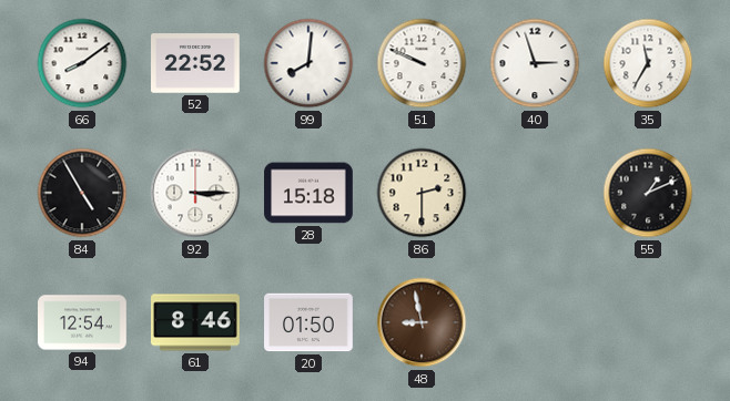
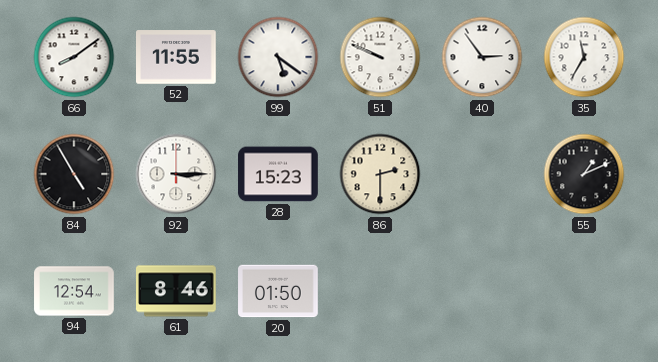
52: 22:52 -> 11:55 (177, 57)
99: 8:01 -> 5:21 (278, 57)
40: 2:57 -> 2:54 (482, 57)
28: 15:18 -> 15:23 (278, 174)
48: 8:58 -> none (422, 322)
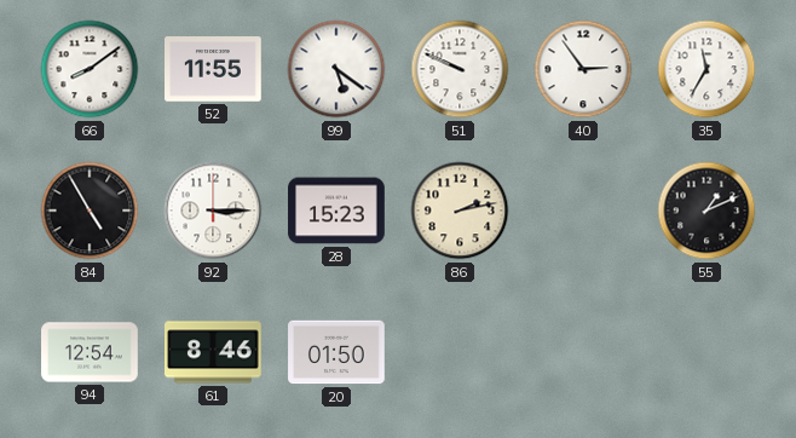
86: 2:30 -> 2:13 (460, 211)
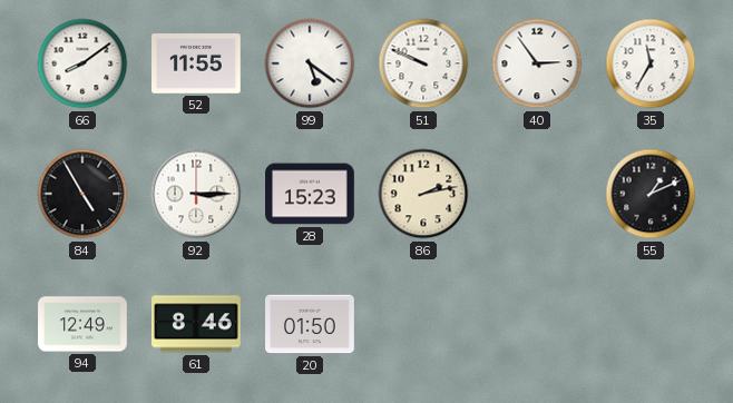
94: 12:54 -> 12:49 (82, 324)
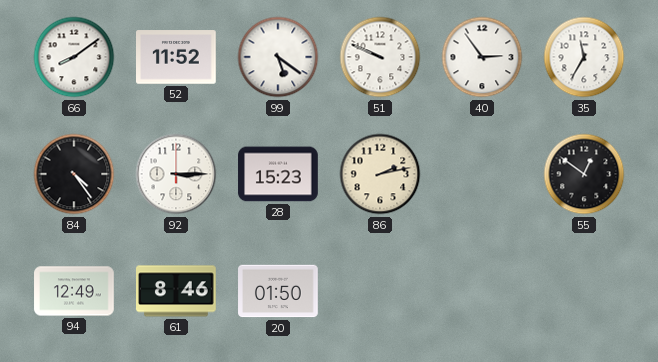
52: 11:55 -> 11:52 (177, 57)
84: 4:55 -> 4:24 (74, 174)
55: 1:11 -> 12:51 (584, 174)
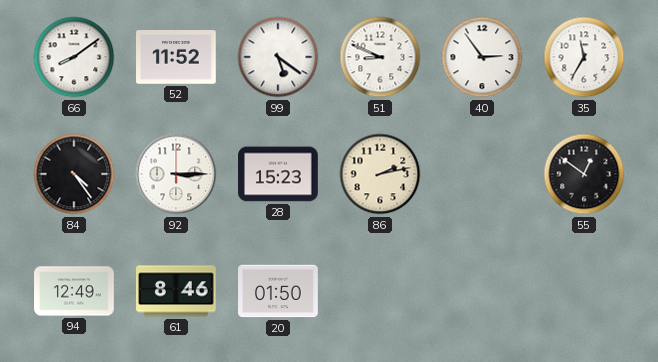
51: 9:49 -> 8:49 (380, 57)
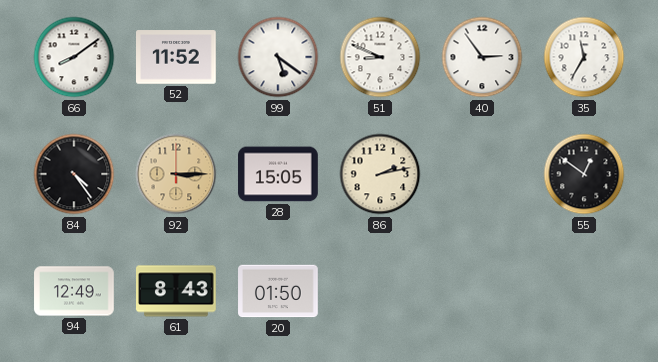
92 dial: white -> champagne (176, 174)
28: 15:23 -> 15:05 (278, 174)
61: 8:46 -> 8:43 (177, 291)
